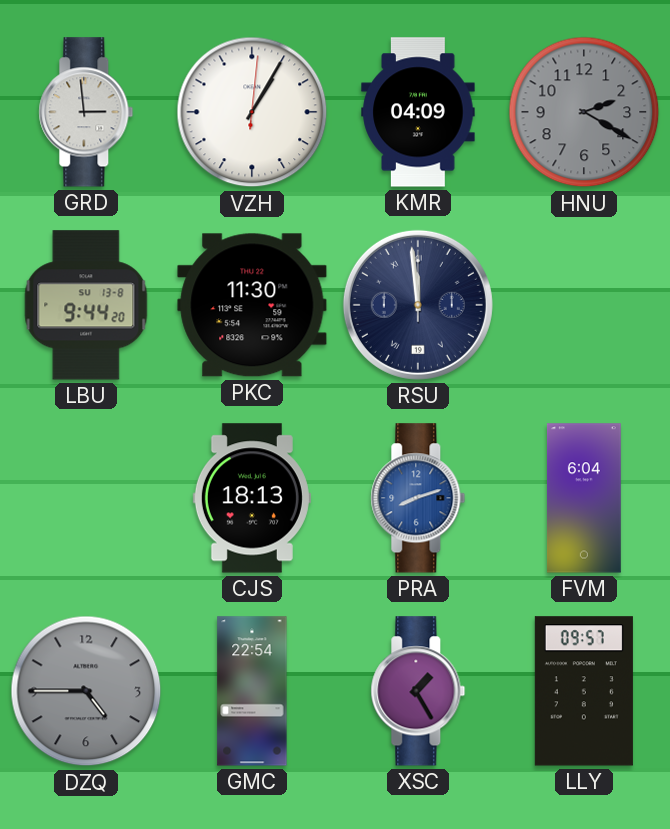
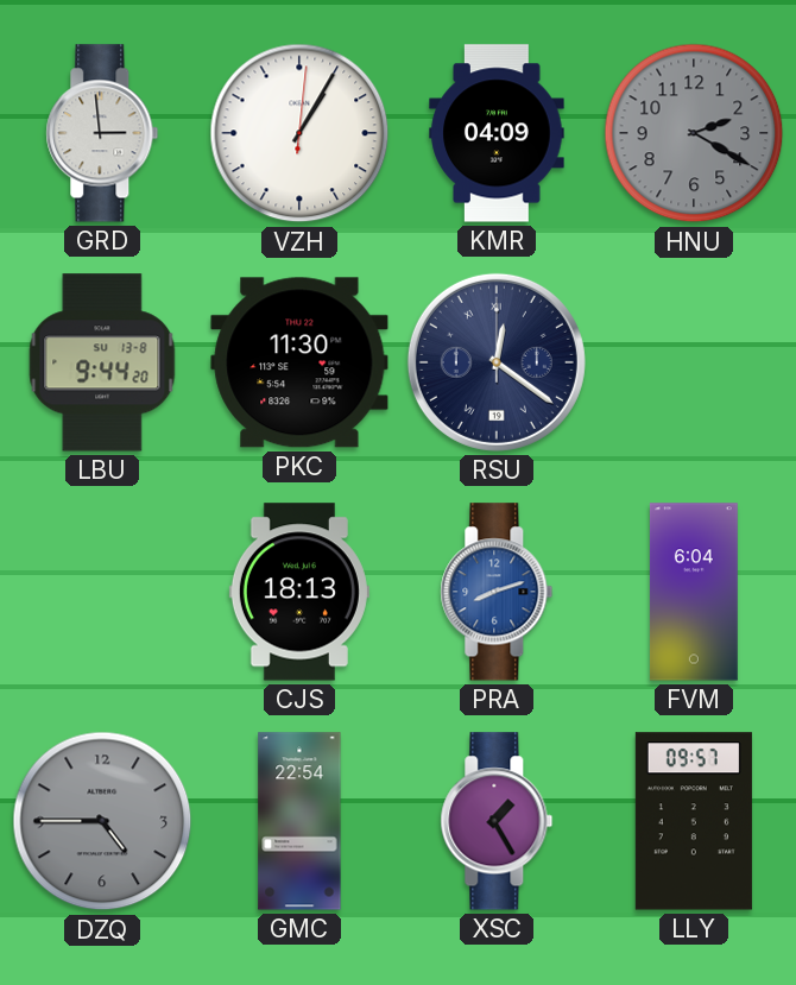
RSU: 11:59 -> 12:21 (497, 362)
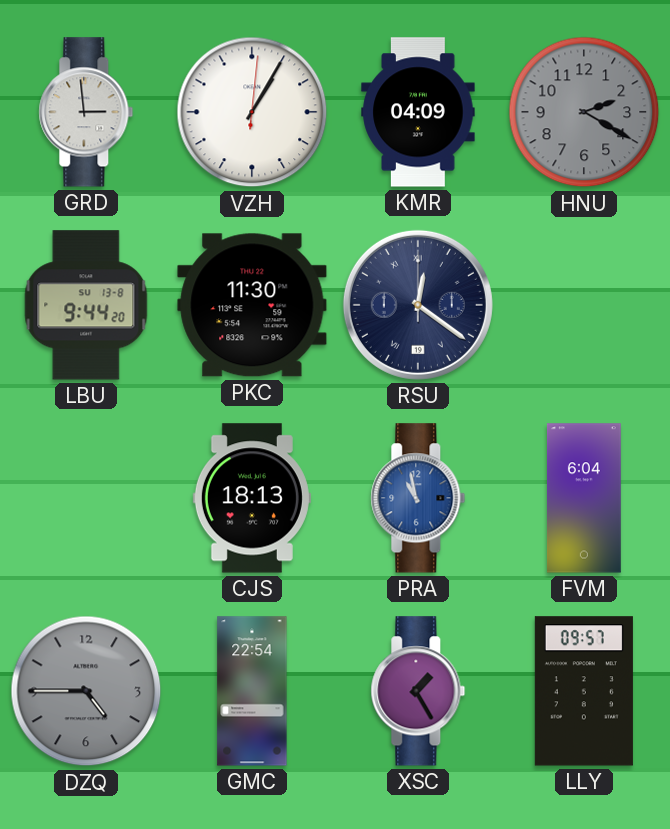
PRA: 8:12 -> 10:58 (418, 498)
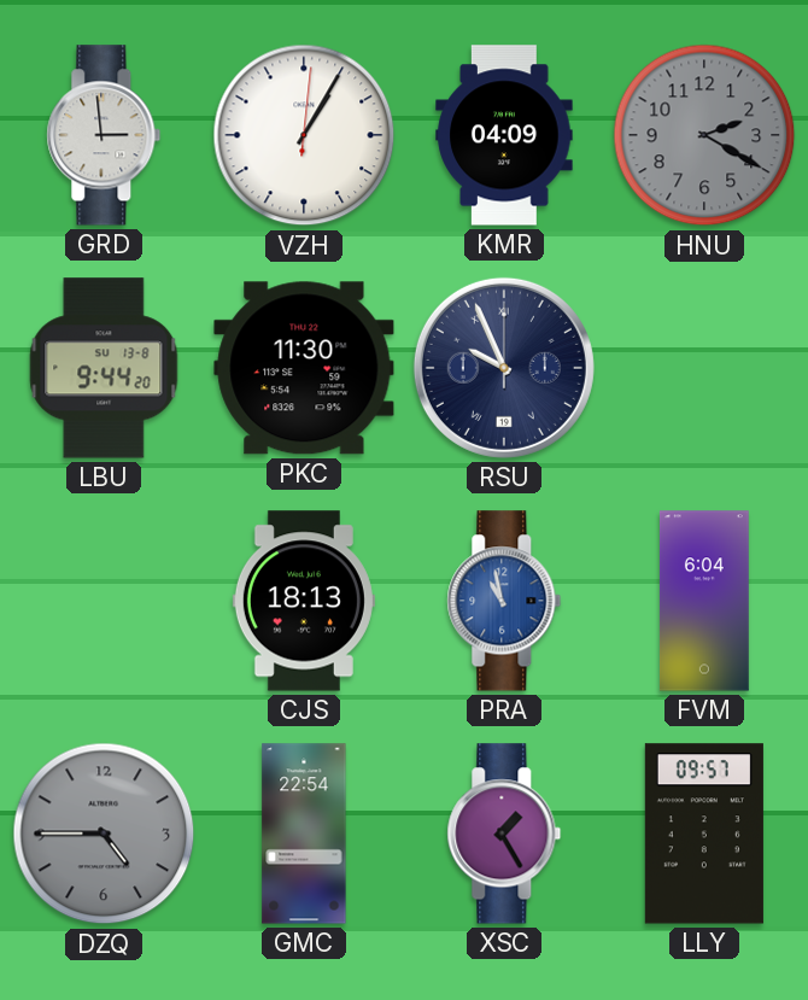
RSU: 12:21 -> 9:56 (504, 368)
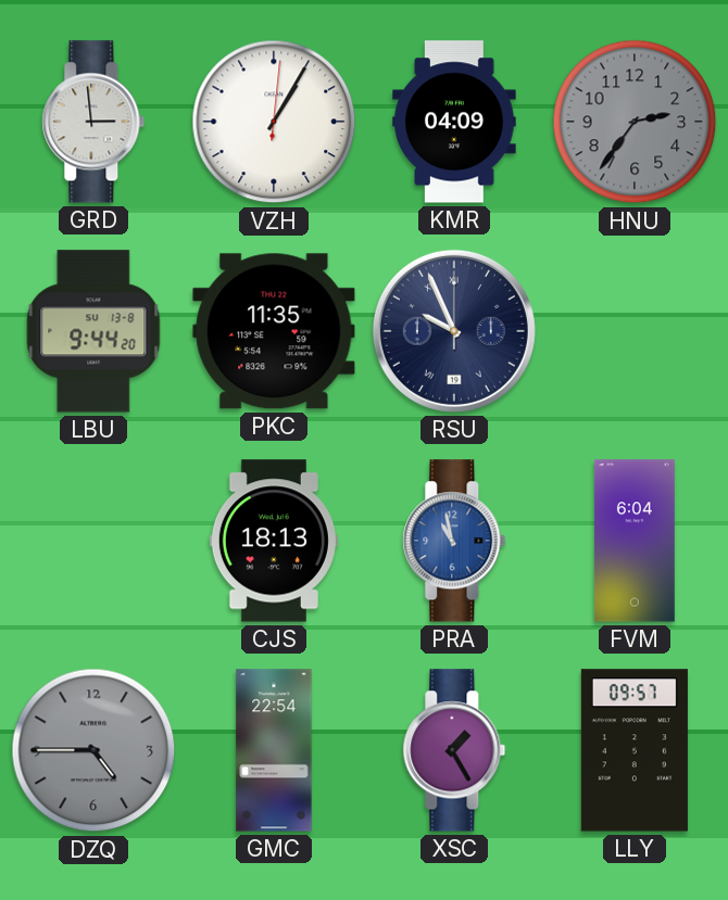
HNU: 2:20 -> 2:36 (635, 122)
PKC: 11:30 -> 11:35 (274, 331)
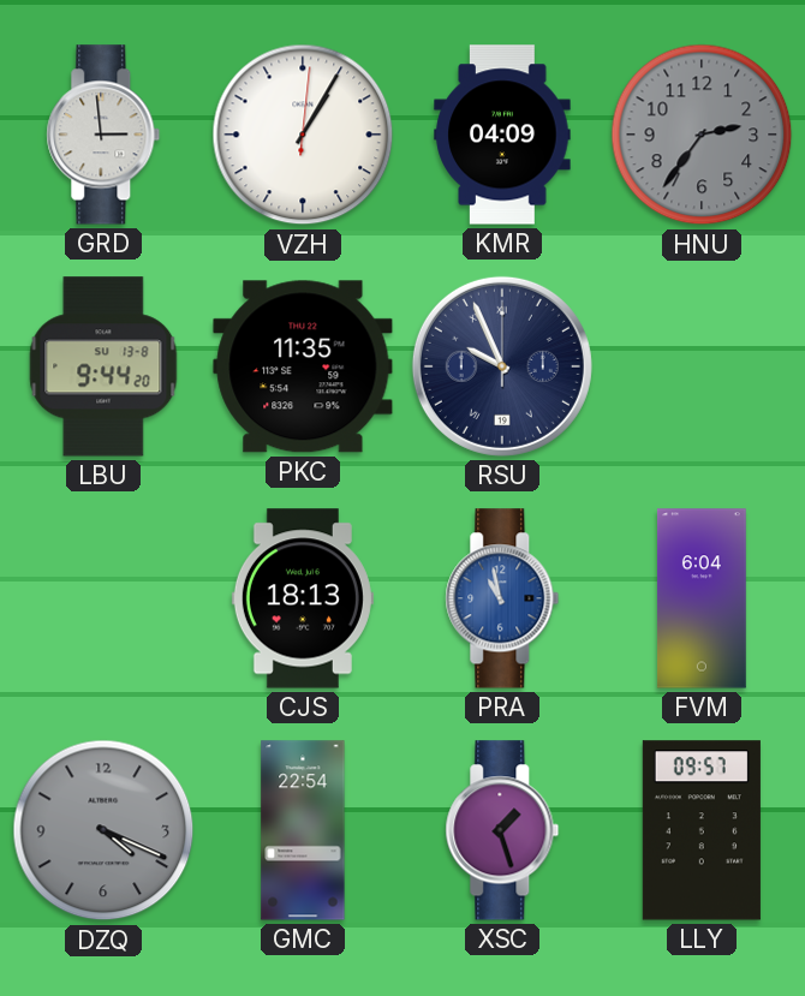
DZQ: 4:45 -> 4:19 (103, 830)
XSC: 1:25 -> 1:27 (502, 830)
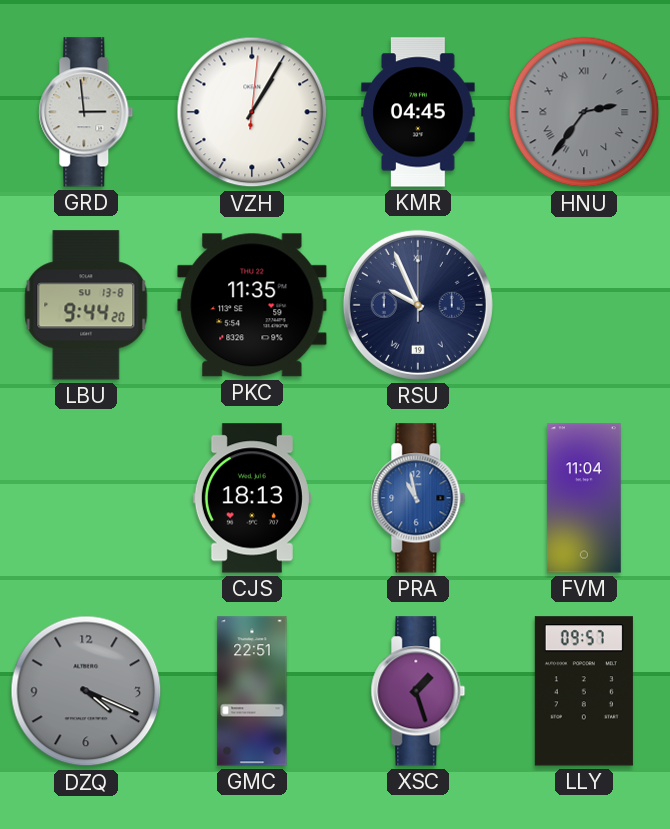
KMR: 04:09 -> 04:45 (418, 112)
HNU numerals: Arabic -> Roman (584, 112)
FVM: 6:04 -> 11:04 (584, 498)
GMC: 22:54 -> 22:51 (252, 691)
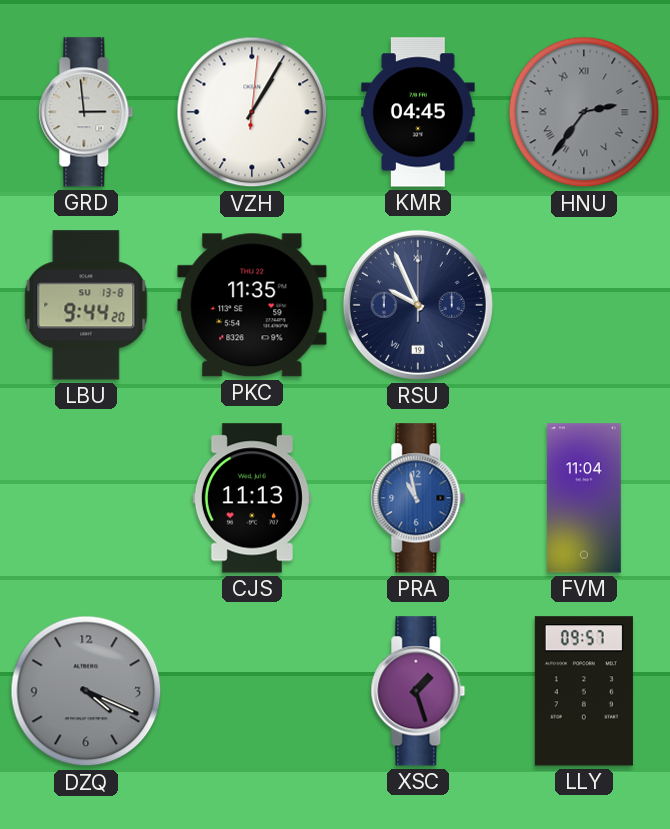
CJS: 18:13 -> 11:13 (252, 498)
GMC: 22:51 -> none (252, 691)
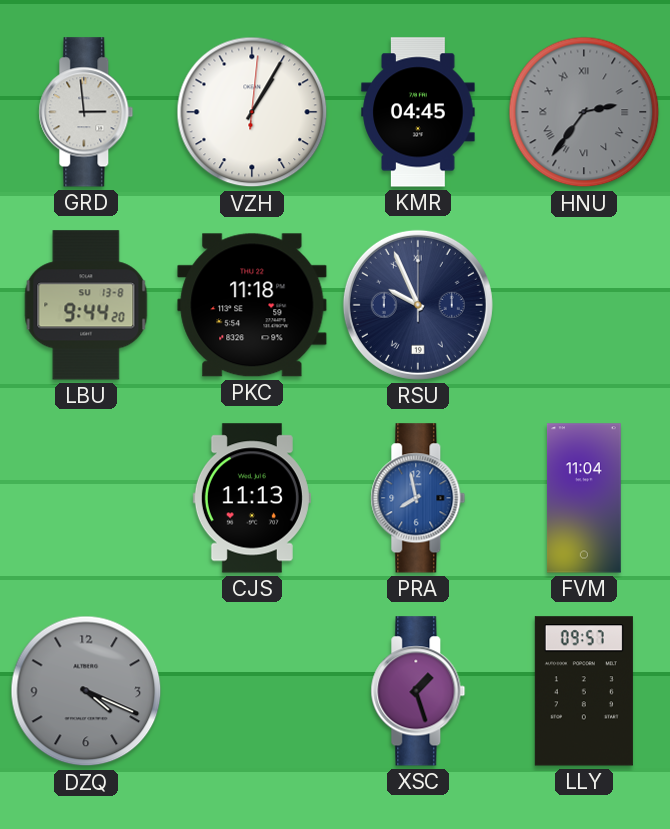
PKC: 11:35 -> 11:18 (252, 305)
PRA: 10:58 -> 7:58 (418, 498)
